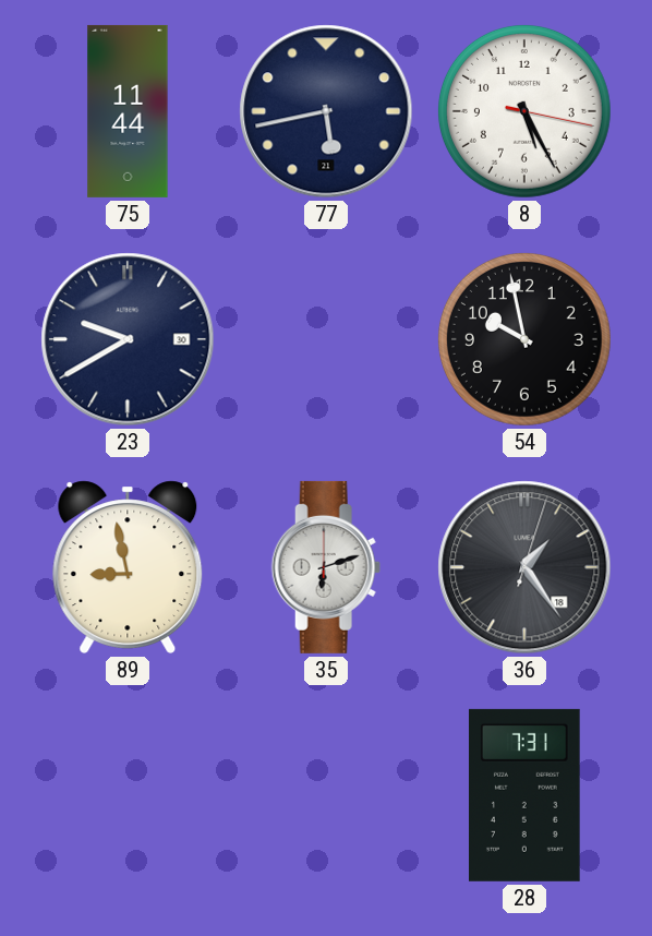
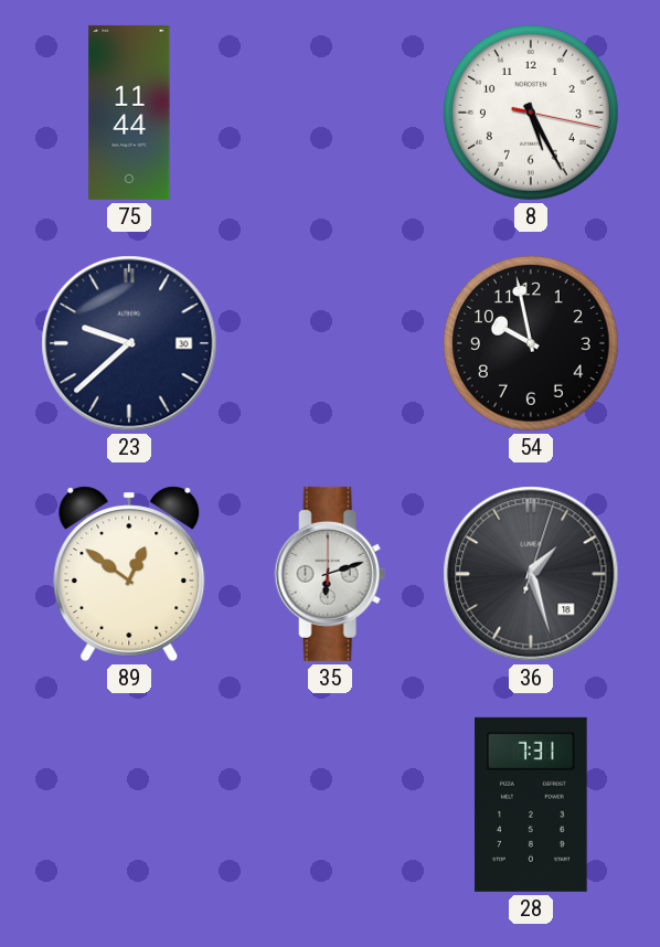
77: 5:43 -> none (326, 111)
23: 9:40 -> 9:38 (129, 343)
89: 8:58 -> 12:51 (129, 574)
36: 1:24 -> 1:27 (531, 574)
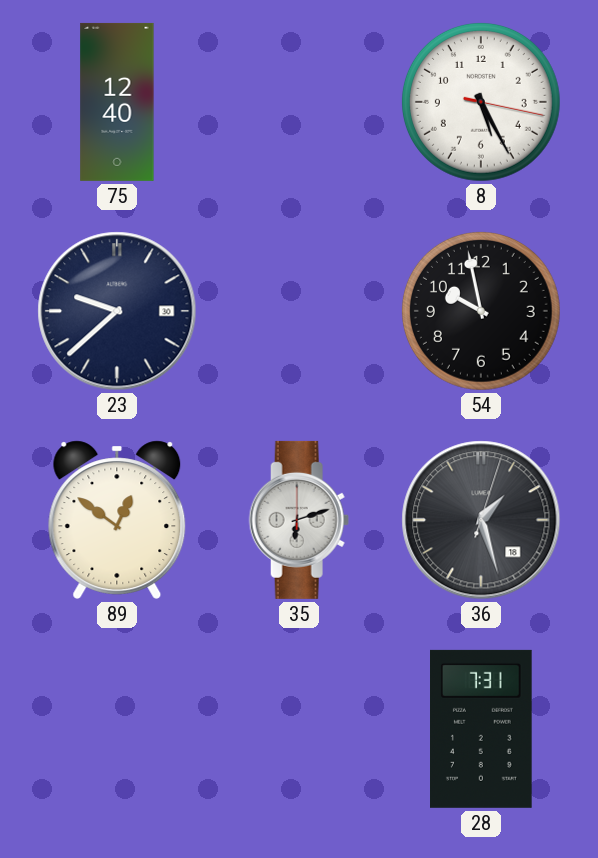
75: 11:44 -> 12:40 (117, 102)
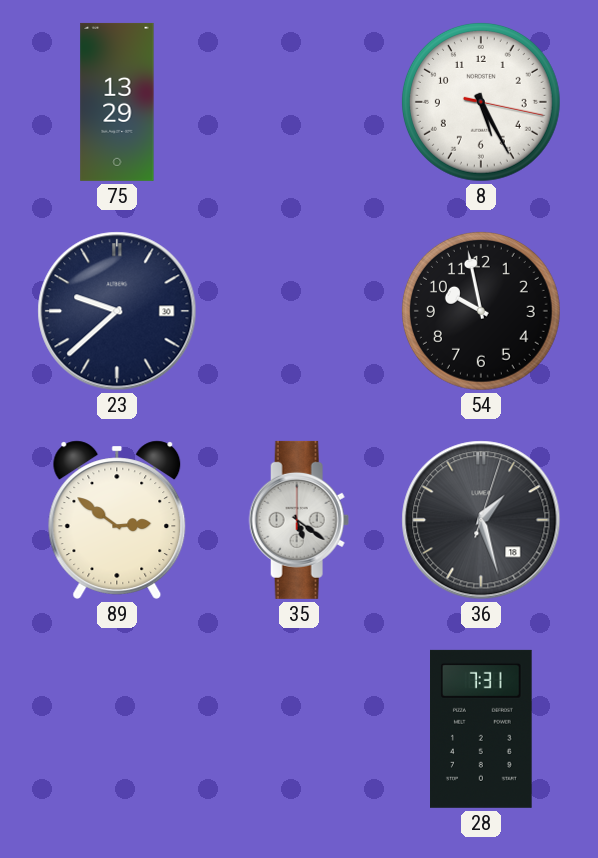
75: 12:40 -> 13:29 (117, 102)
89: 12:51 -> 2:51 (117, 520)
35: 6:12 -> 5:21 (299, 520)
